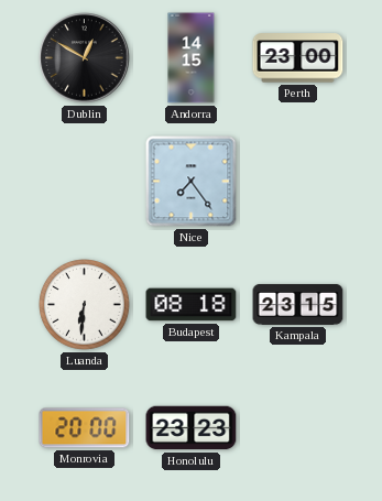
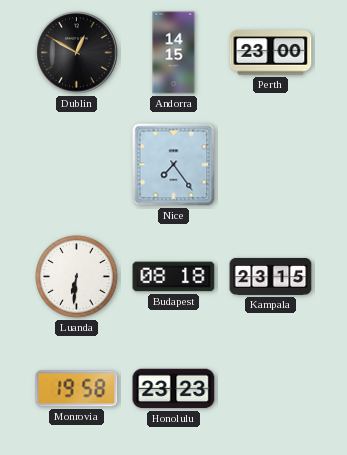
Monrovia: 20:00 -> 19:58 (77, 389)
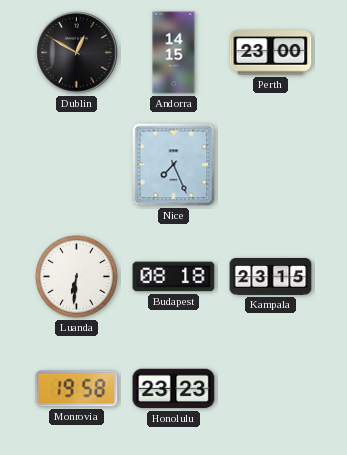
Nice: 7:24 -> 7:26 (174, 165)
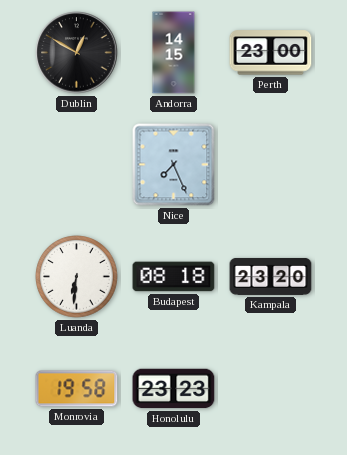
Kampala: 23:15 -> 23:20 (271, 276)
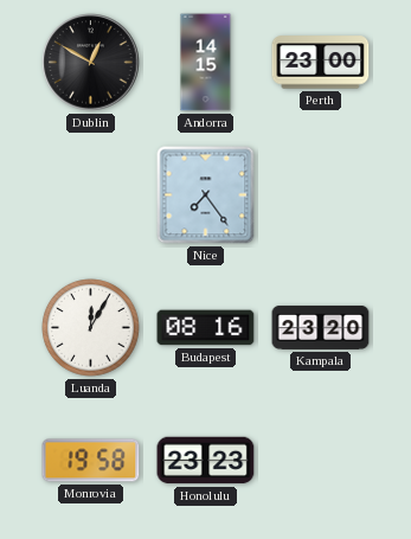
Nice: 7:26 -> 7:24 (206, 195)
Luanda: 6:31 -> 12:05 (91, 328)
Budapest: 08:18 -> 08:16 (206, 328)
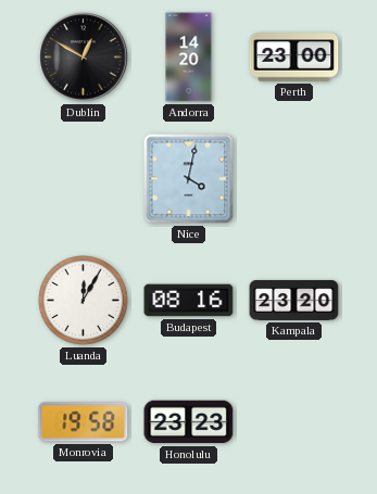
Andorra: 14:15 -> 14:20 (189, 58)
Nice: 7:24 -> 4:02 (189, 179)
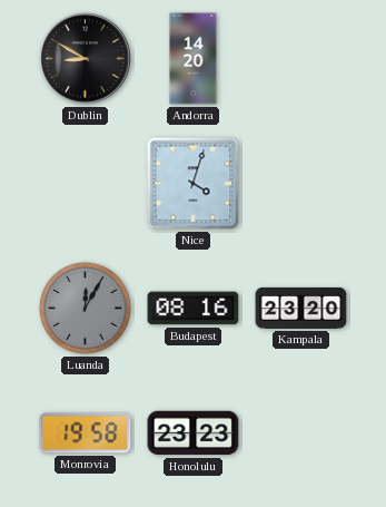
Dublin: 12:50 -> 8:50 (86, 59)
Perth: 23:00 -> none (294, 58)
Nice: 4:02 -> 4:03 (194, 184)
Luanda dial: white -> grey (86, 309)
